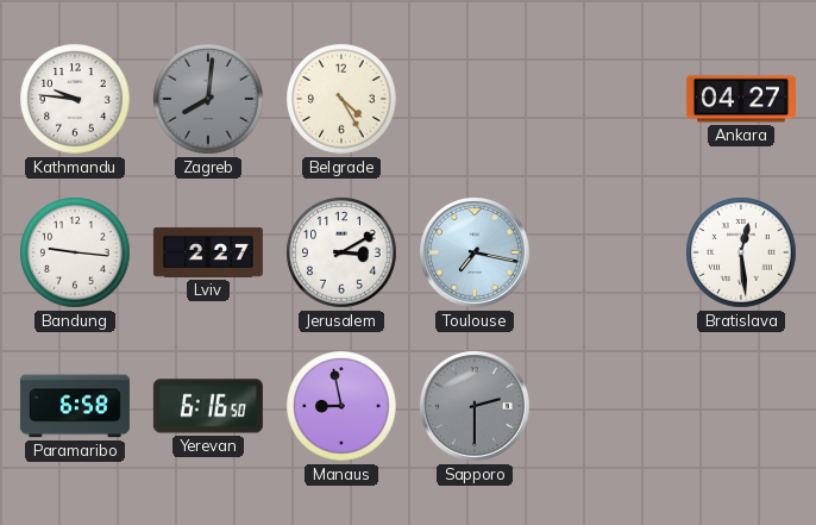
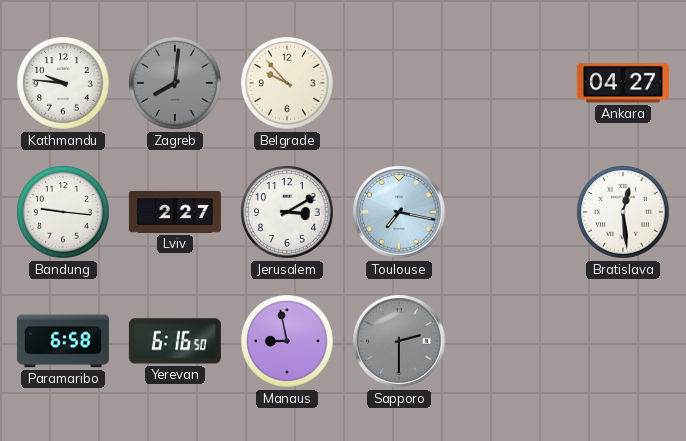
Belgrade: 4:25 -> 9:53 (287, 83)
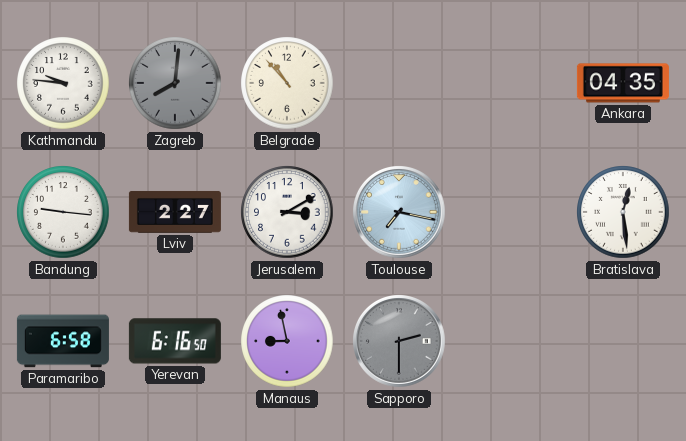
Belgrade: 9:53 -> 10:53 (287, 83)
Ankara: 04:27 -> 04:35 (623, 83)
